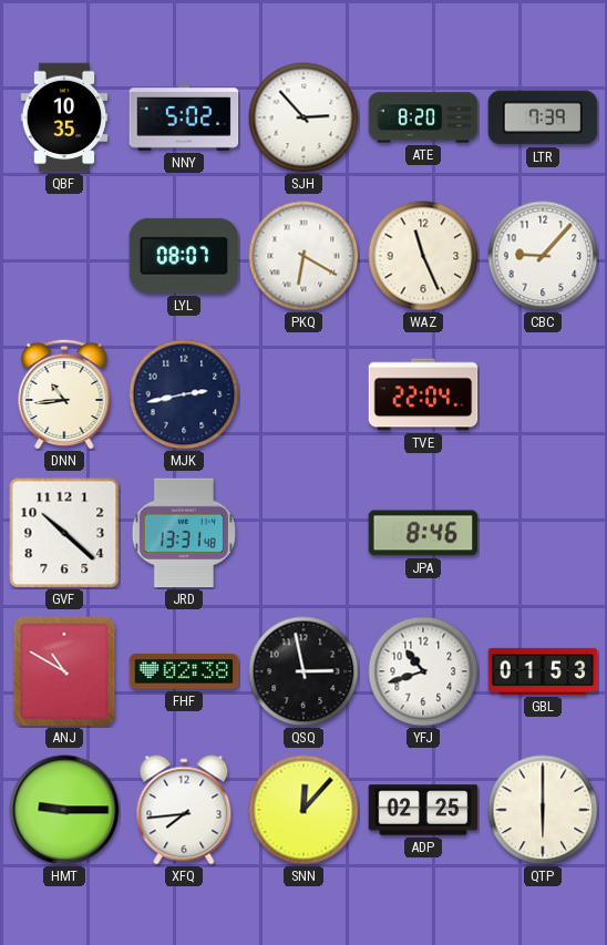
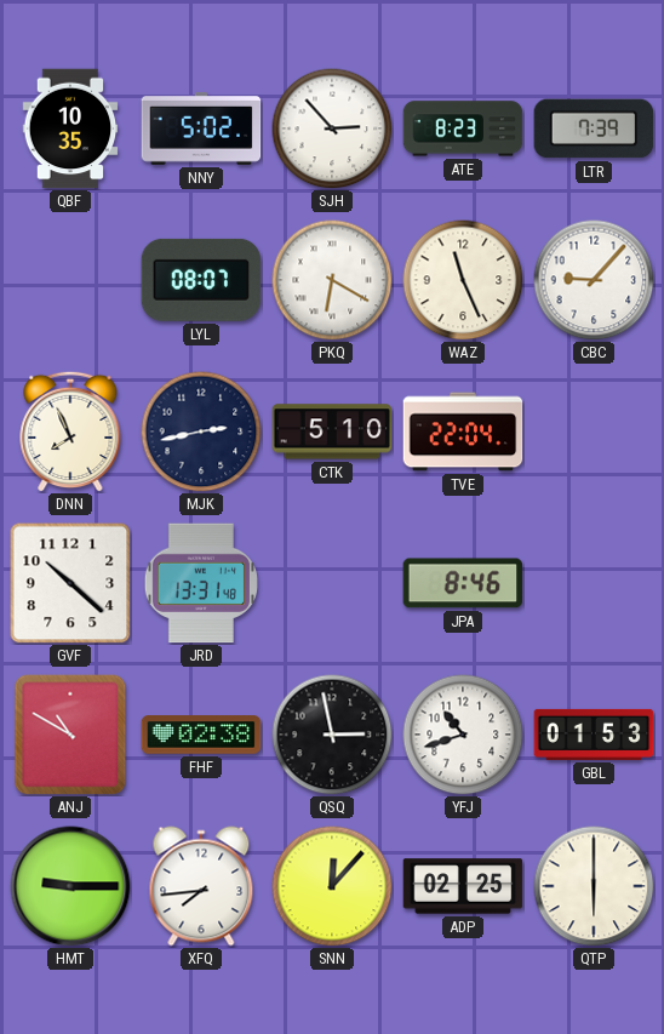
ATE: 8:20 -> 8:23 (463, 128)
DNN: 10:44 -> 7:56 (70, 432)
CTK: none -> 5:10 (332, 432)
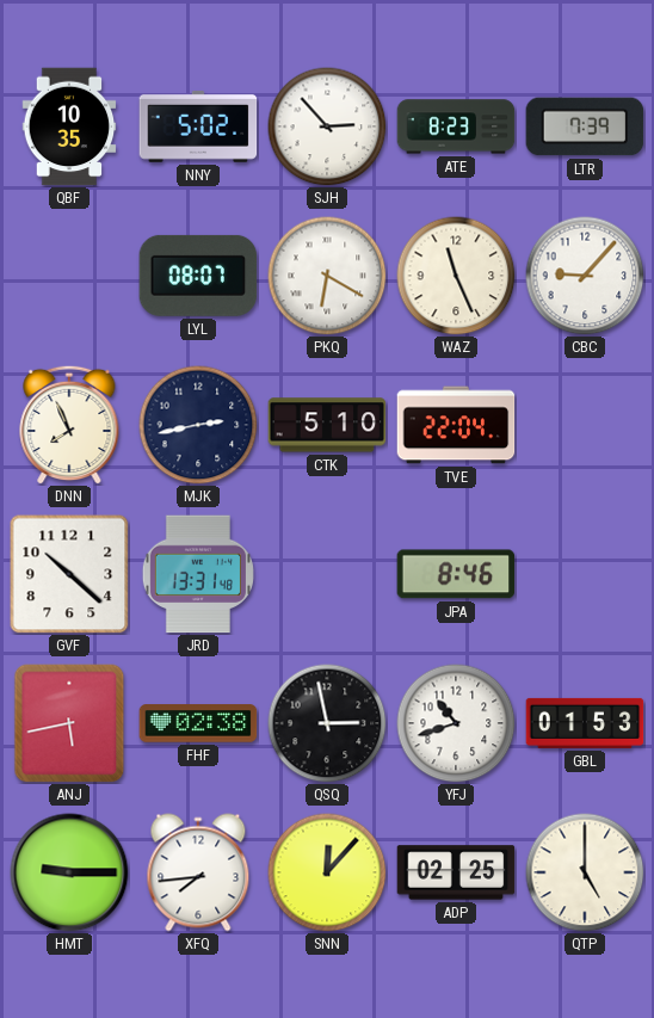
ANJ: 10:50 -> 5:43 (69, 723)
QTP: 6:00 -> 5:00 (585, 872)
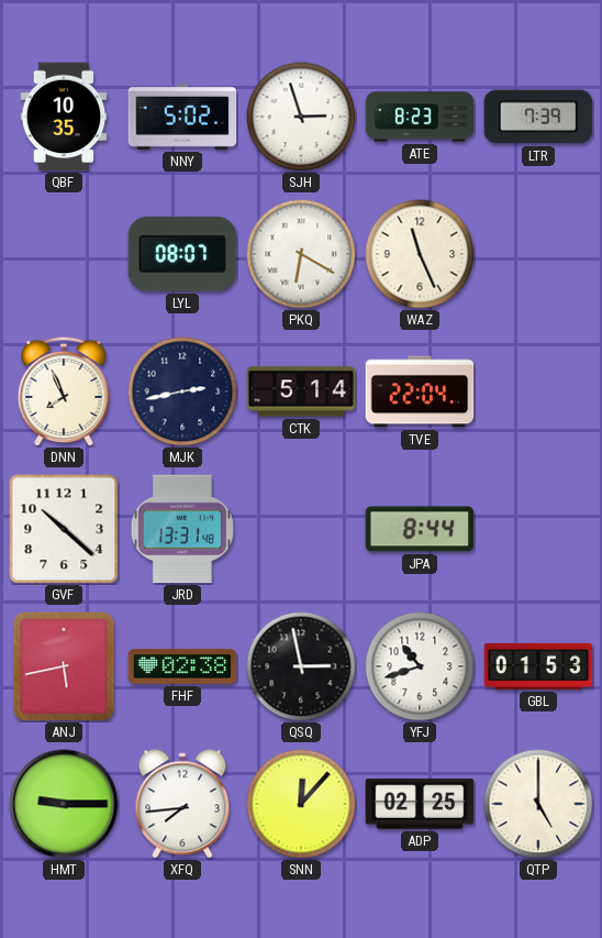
SJH: 2:53 -> 2:57 (301, 117)
CBC: 9:07 -> none (585, 276)
CTK: 5:10 -> 5:14 (301, 391)
JPA: 8:46 -> 8:44 (420, 529)
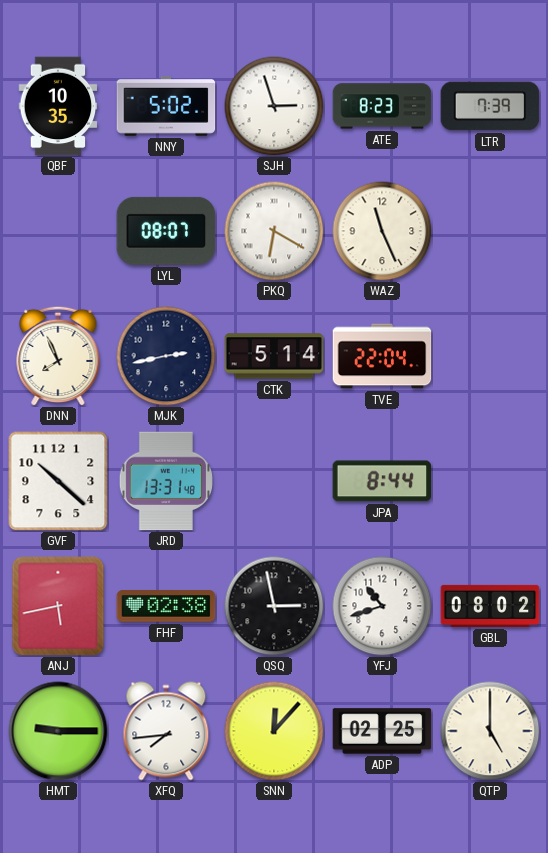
GBL: 01:53 -> 08:02 (490, 606)
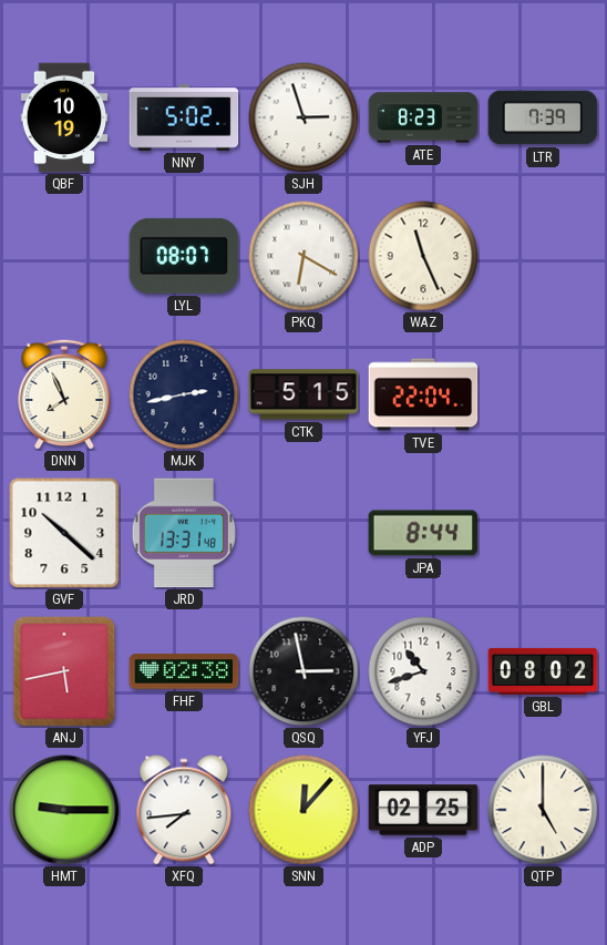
QBF: 10:35 -> 10:19 (64, 117)
CTK: 5:14 -> 5:15 (303, 394)
